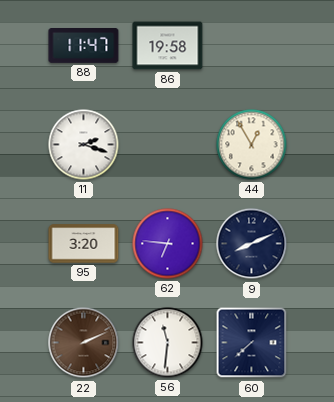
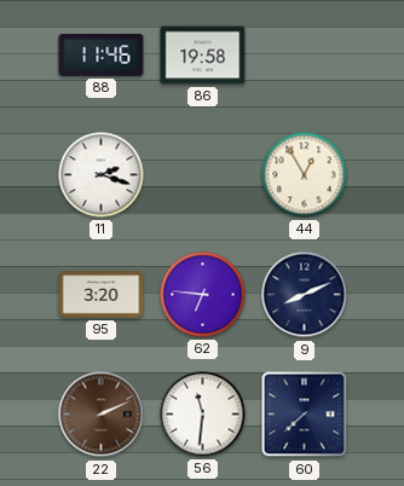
88: 11:47 -> 11:46 (102, 56)
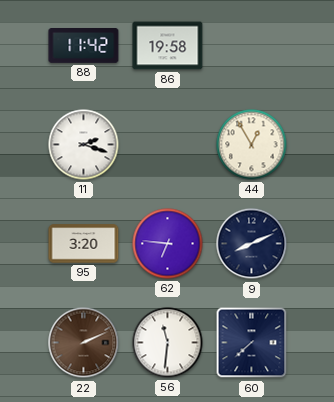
88: 11:46 -> 11:42 (84, 46)
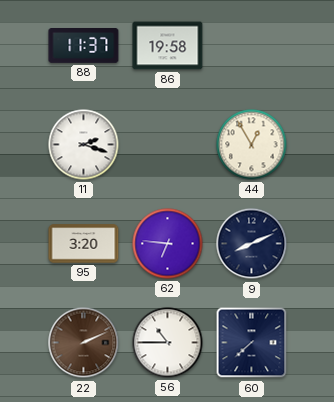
88: 11:42 -> 11:37 (84, 46)
56: 11:31 -> 10:45 (168, 343)
